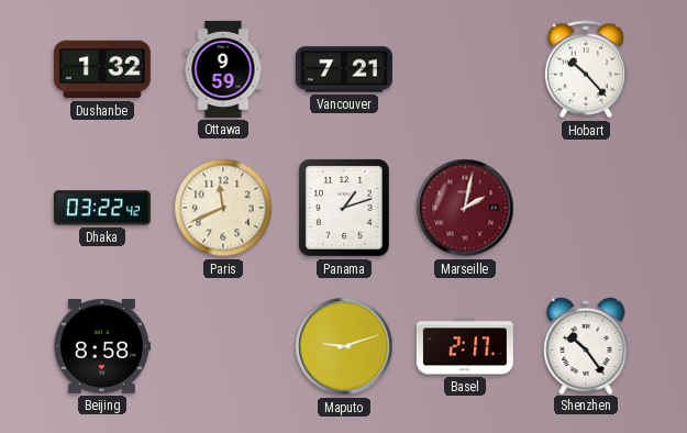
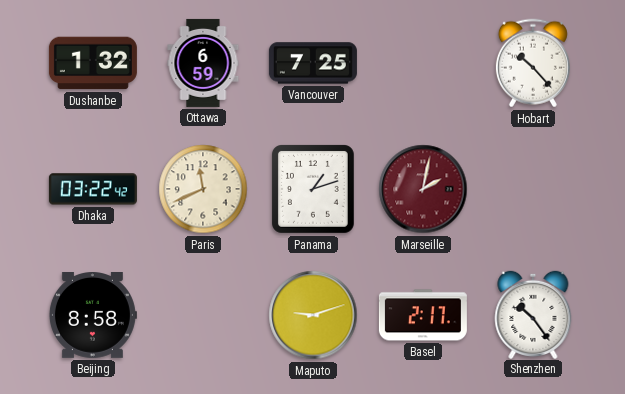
Ottawa: 9:59 -> 6:59 (203, 63)
Vancouver: 7:21 -> 7:25 (313, 63)
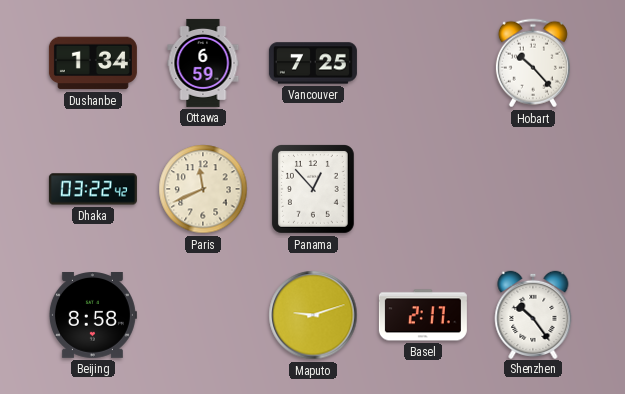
Dushanbe: 1:32 -> 1:34 (93, 63)
Panama: 1:12 -> 12:53 (314, 190)
Marseille: 2:02 -> none (423, 189)
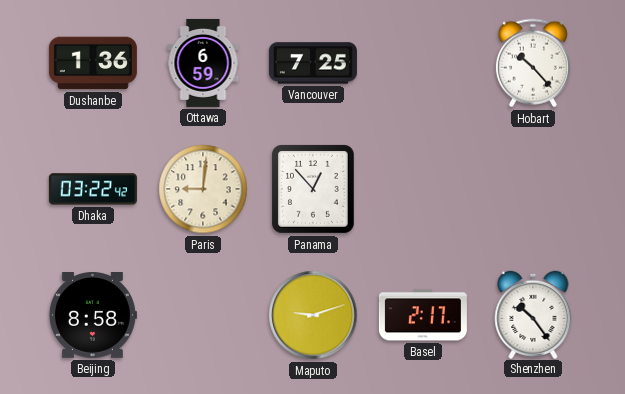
Dushanbe: 1:34 -> 1:36 (93, 63)
Paris: 11:41 -> 9:01 (203, 189)
